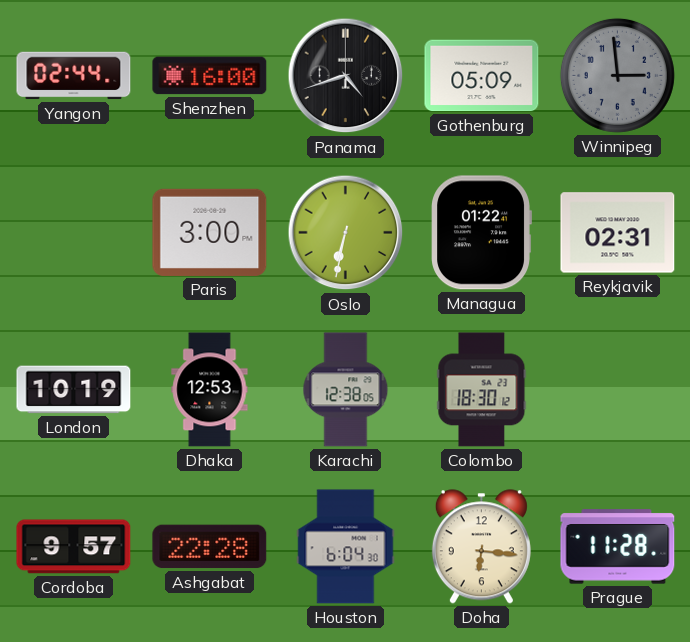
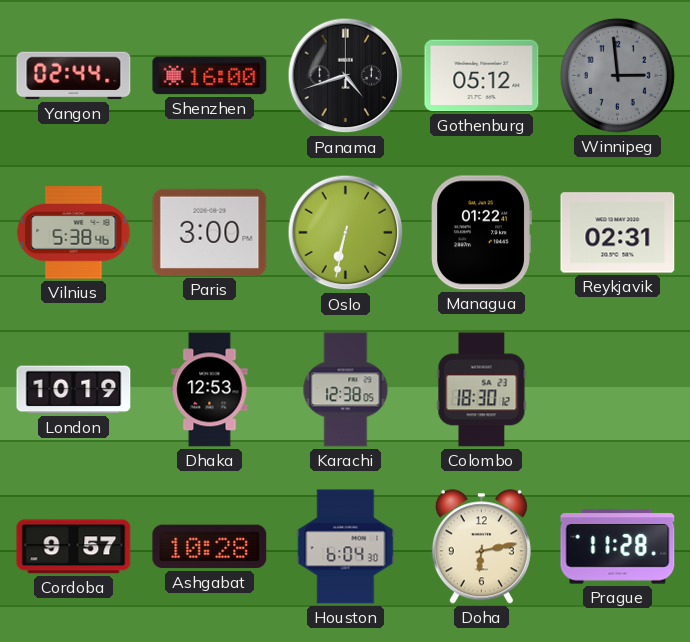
Gothenburg: 05:09 -> 05:12 (482, 76)
Vilnius: none -> 5:38 (74, 233)
Ashgabat: 22:28 -> 10:28 (210, 547)
Doha: 6:16 -> 6:13 (481, 547)
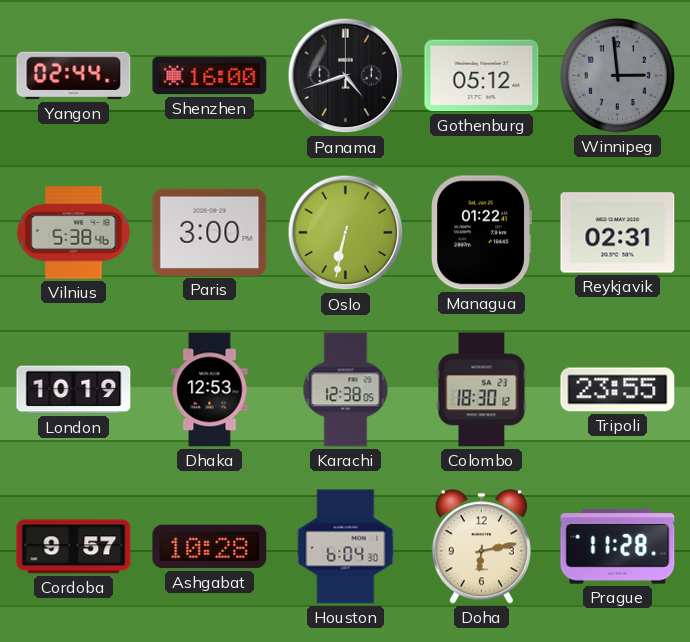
Tripoli: none -> 23:55 (618, 390)
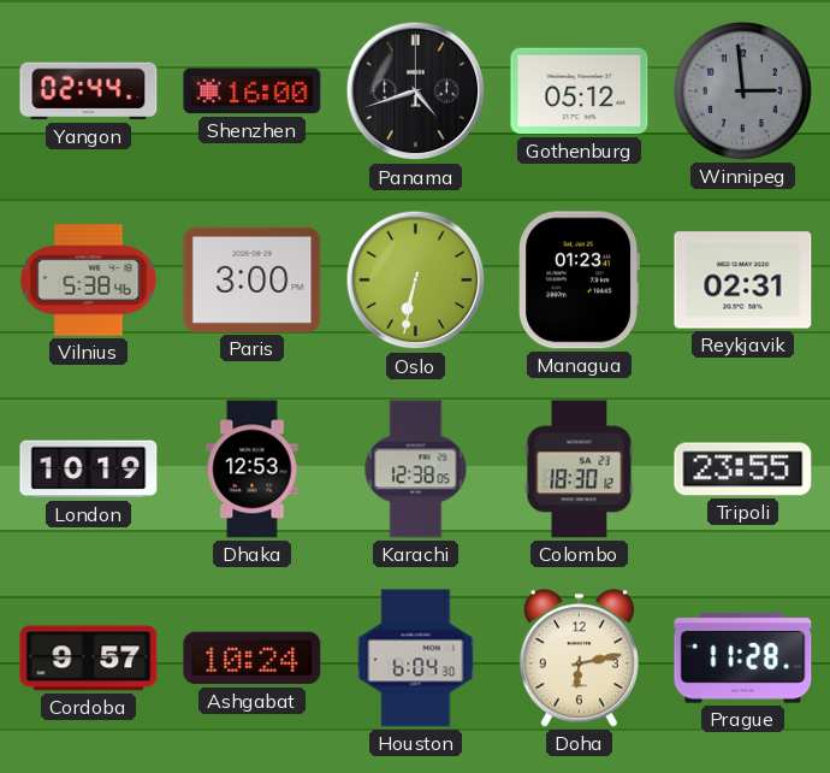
Managua: 01:22 -> 01:23 (579, 281)
Ashgabat: 10:28 -> 10:24 (253, 659)
